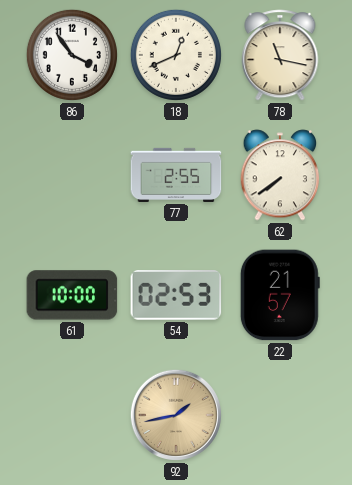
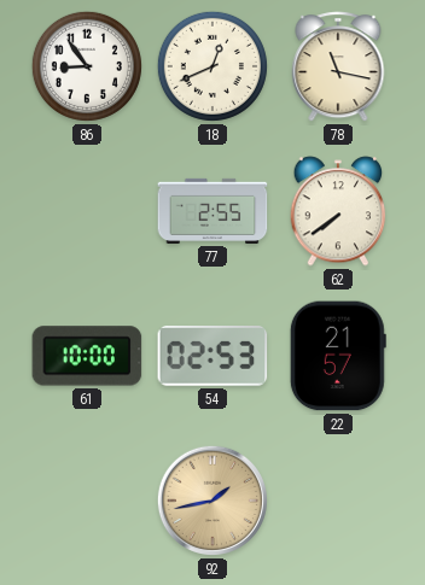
86: 3:54 -> 8:54 (87, 66)
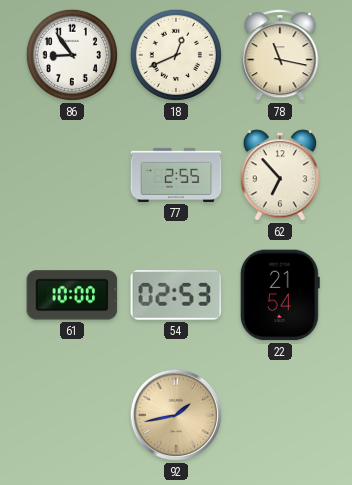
62: 7:39 -> 6:53 (280, 175)
22: 21:57 -> 21:54 (280, 295)
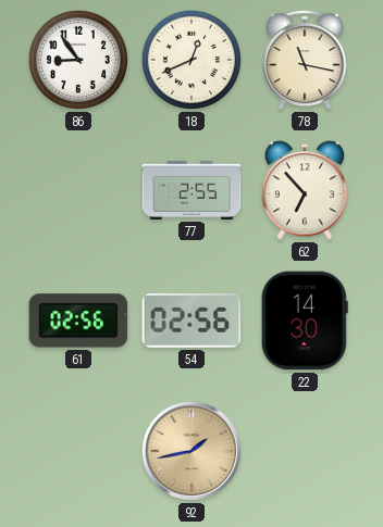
61: 10:00 -> 02:56 (78, 321)
54: 02:53 -> 02:56 (191, 322)
22: 21:54 -> 14:30 (305, 321)
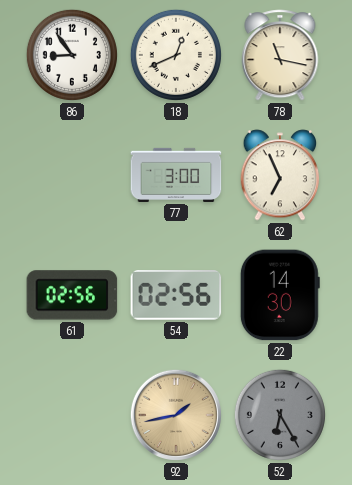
77: 2:55 -> 3:00 (176, 175)
62: 6:53 -> 6:56 (280, 175)
52: none -> 6:25 (280, 415)
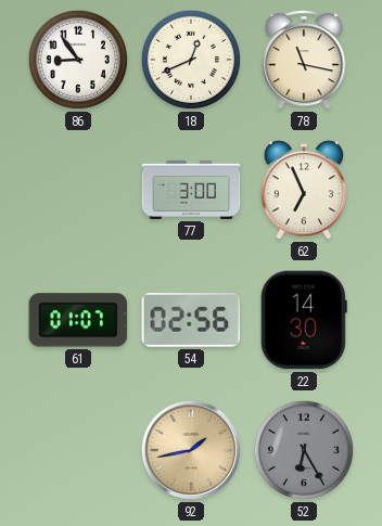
61: 02:56 -> 01:07 (78, 320)
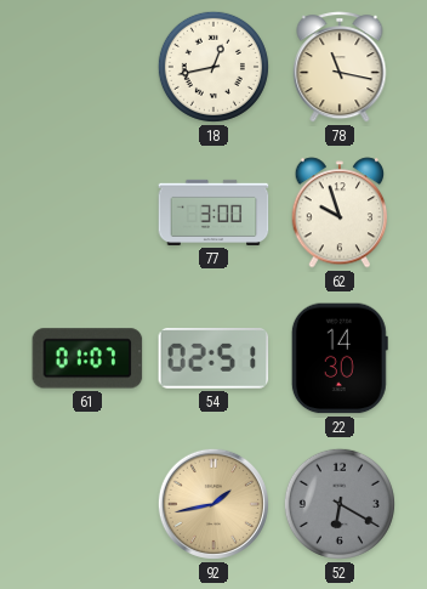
86: 8:54 -> none (78, 60)
18: 12:41 -> 12:43 (213, 67)
62: 6:56 -> 9:57 (340, 213)
54: 02:56 -> 02:51 (213, 359)
52: 6:25 -> 6:20 (340, 504)
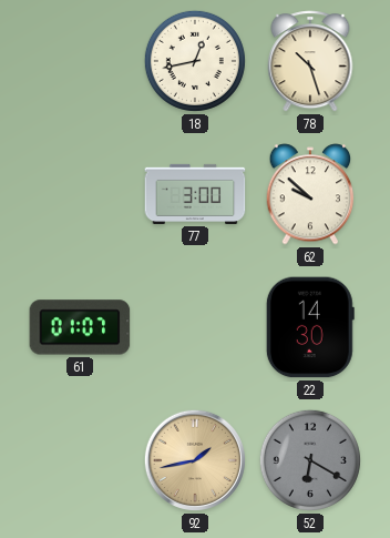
78: 11:17 -> 10:27 (310, 61)
62: 9:57 -> 9:52 (310, 194)
54: 02:51 -> none (213, 359)
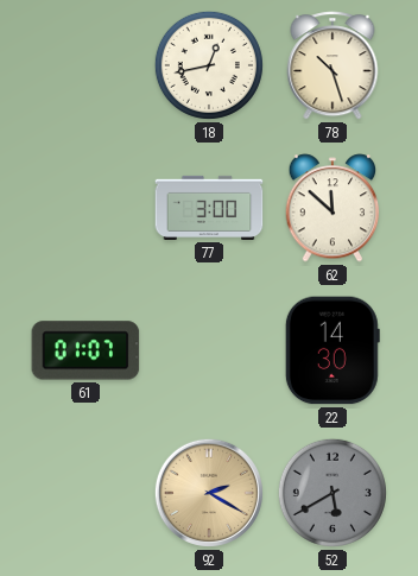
62: 9:52 -> 11:52 (332, 208)
92: 1:43 -> 2:20 (209, 493)
52: 6:20 -> 5:40 (332, 493)
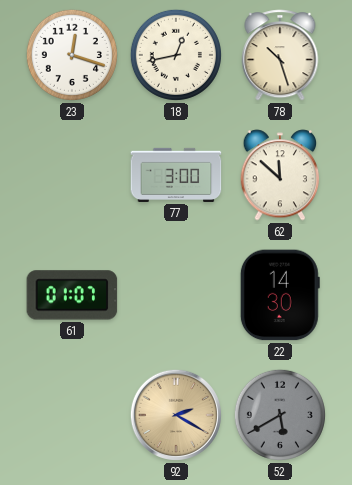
23: none -> 12:18 (72, 55)
